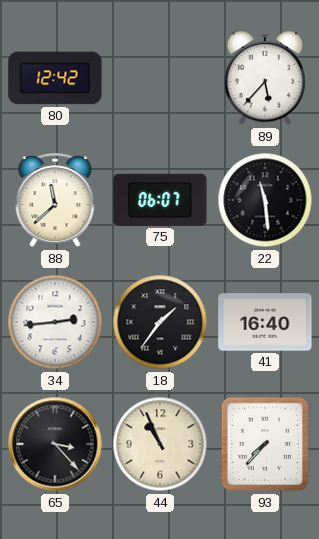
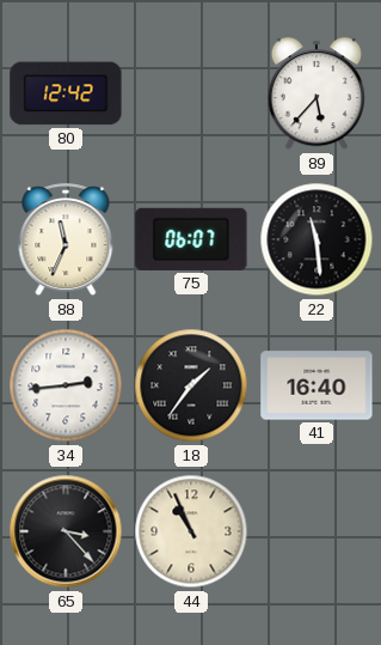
88: 11:38 -> 11:34 (66, 241)
93: 7:37 -> none (265, 444)
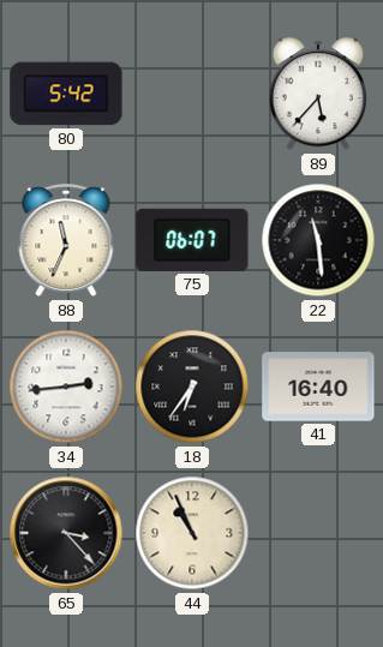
80: 12:42 -> 5:42 (66, 94)
18: 1:36 -> 6:36 (192, 387)
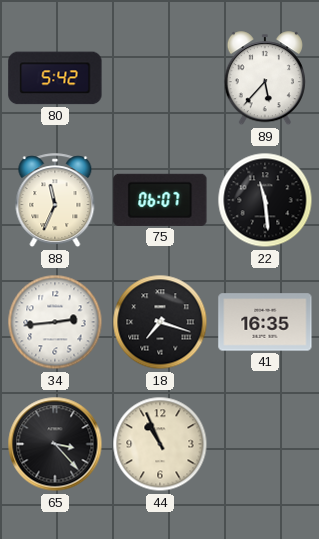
18: 6:36 -> 7:18 (160, 322)
41: 16:40 -> 16:35 (265, 322)
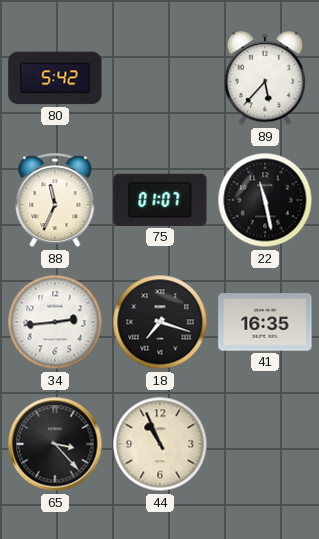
75: 06:07 -> 01:07 (160, 200)
22: 11:29 -> 11:28 (265, 200)
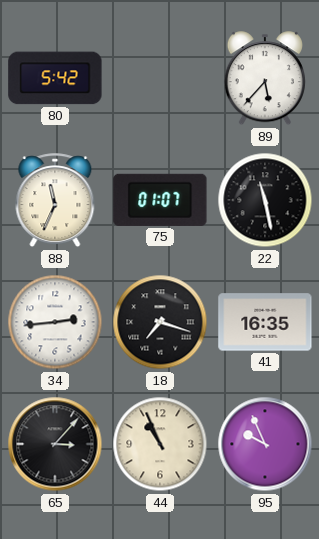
65: 3:23 -> 3:07 (55, 444)
95: none -> 9:56 (265, 444)
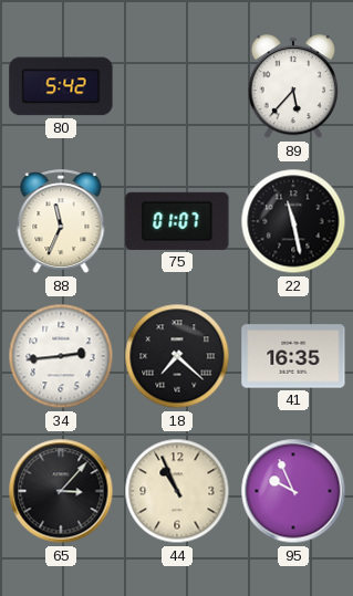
18: 7:18 -> 7:22 (177, 356)
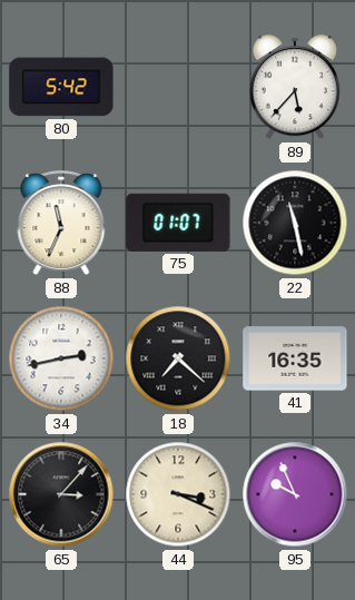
34: 2:44 -> 2:43 (61, 358)
44: 10:56 -> 3:19 (178, 494)
